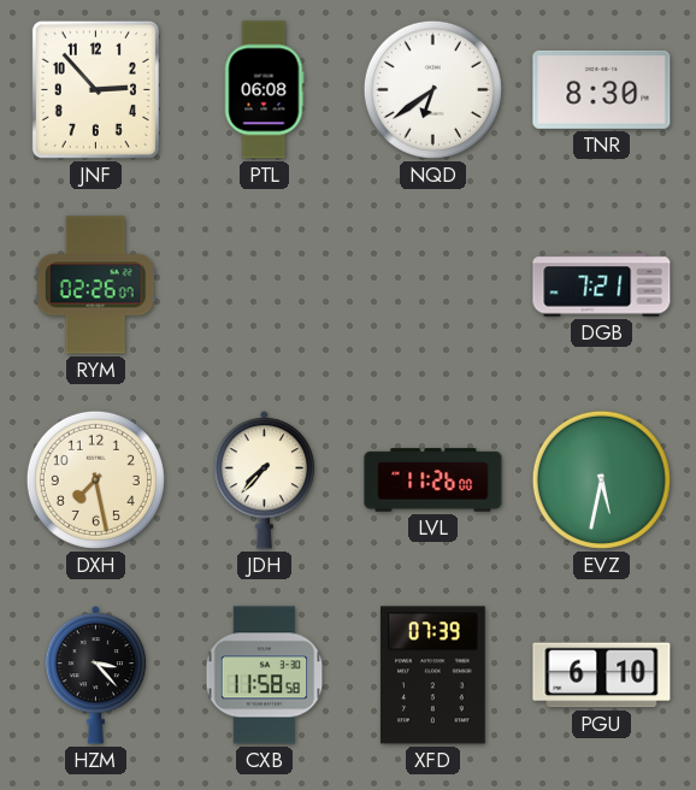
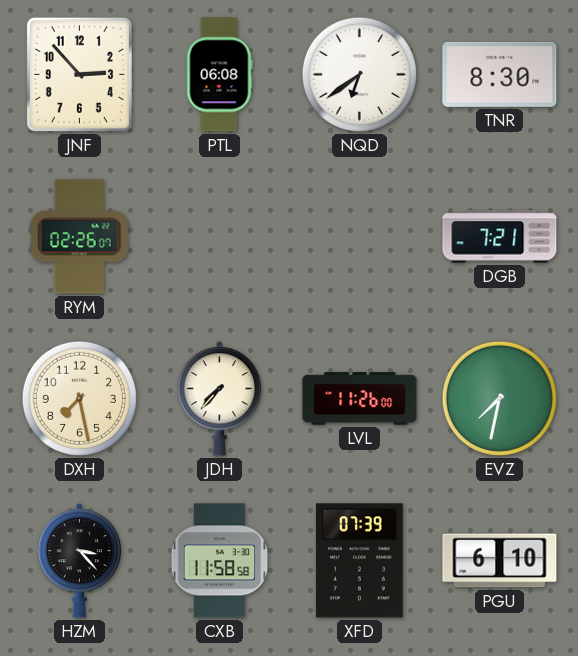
EVZ: 5:32 -> 7:32 (499, 398)
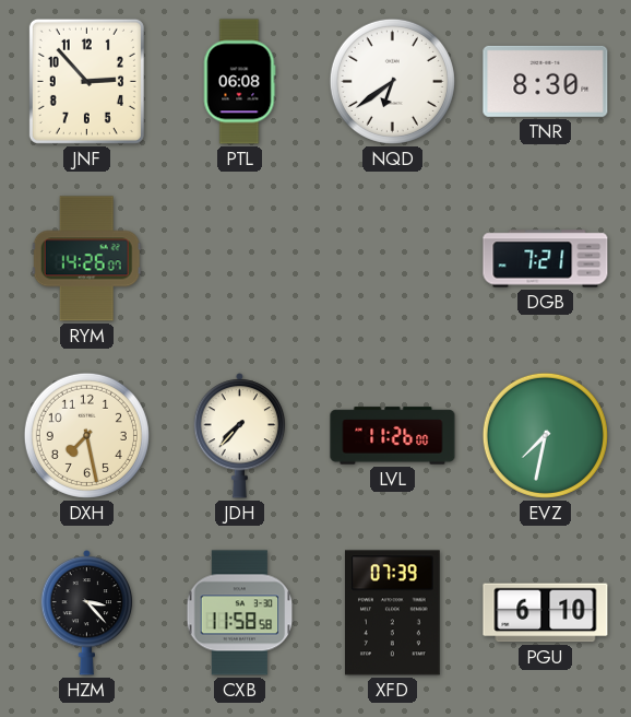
RYM: 02:26 -> 14:26 (86, 259)
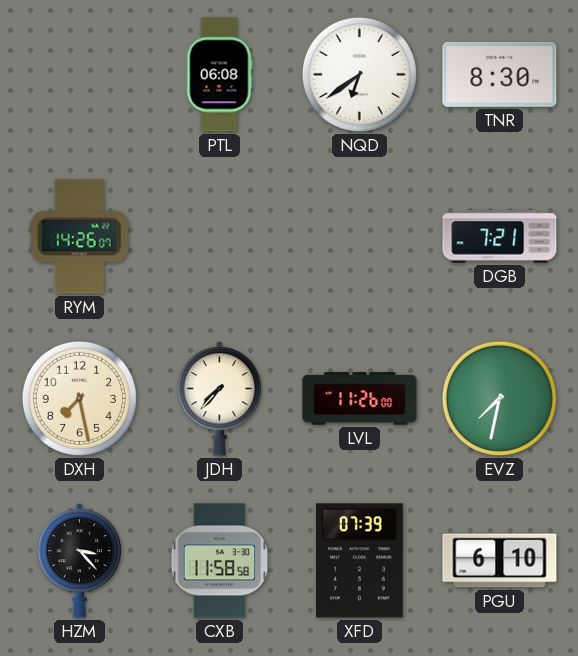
JNF: 2:53 -> none (86, 81)
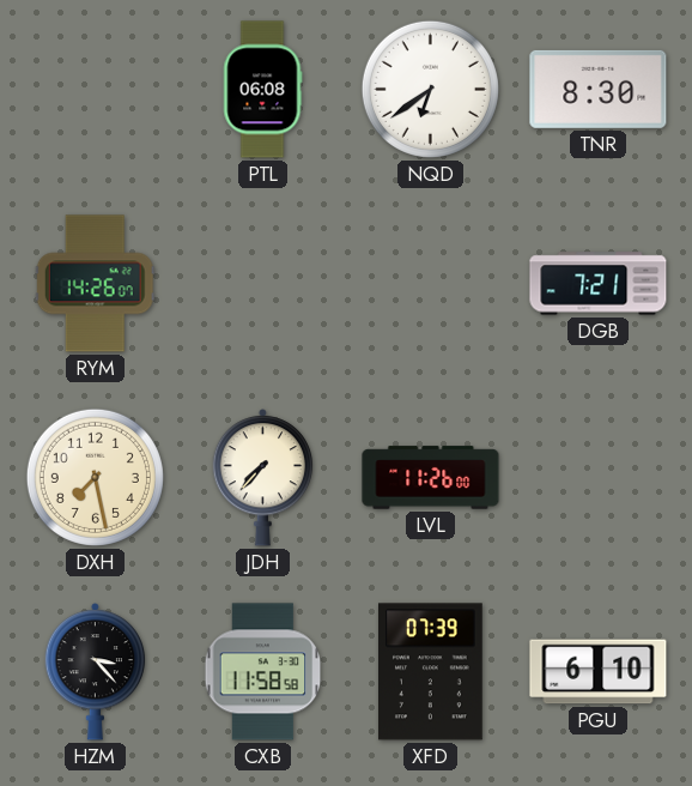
EVZ: 7:32 -> none (499, 398)
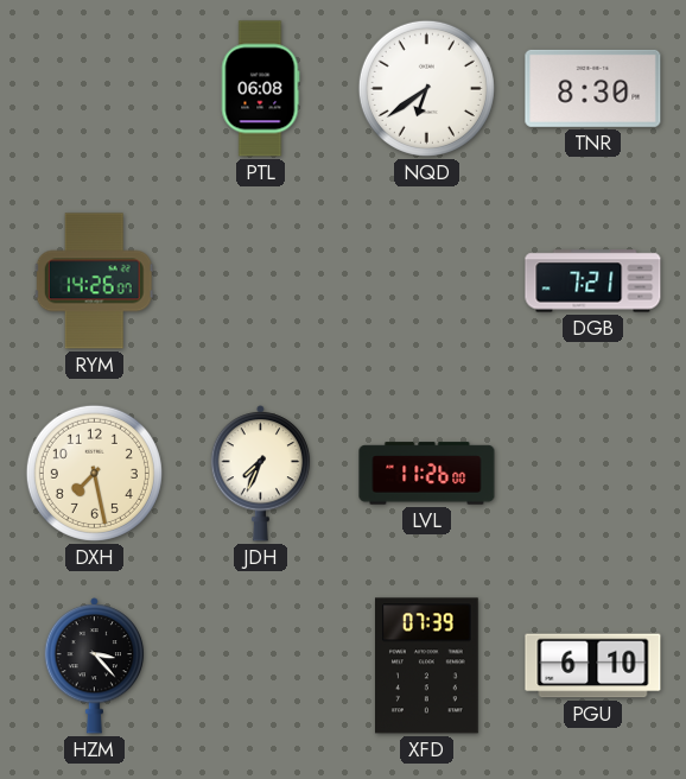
JDH: 7:37 -> 7:34 (261, 474)
CXB: 11:58 -> none (263, 672)
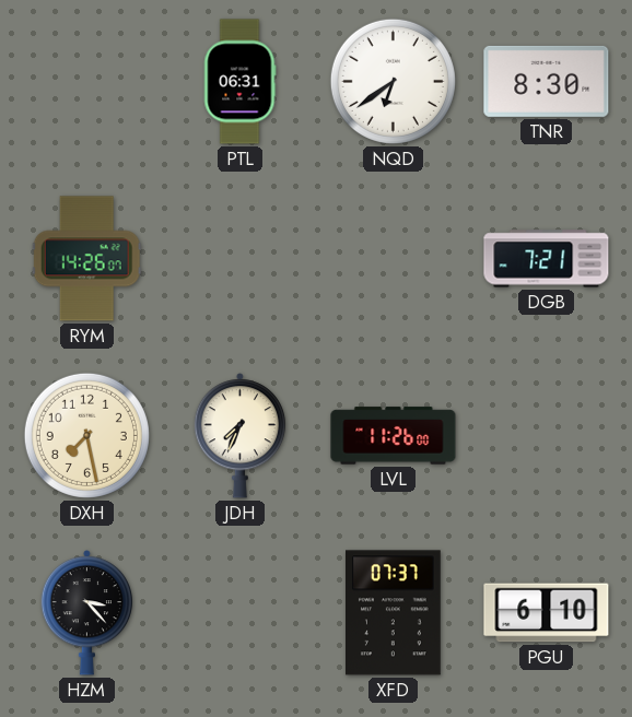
PTL: 06:08 -> 06:31 (239, 82)
XFD: 07:39 -> 07:37 (394, 613)
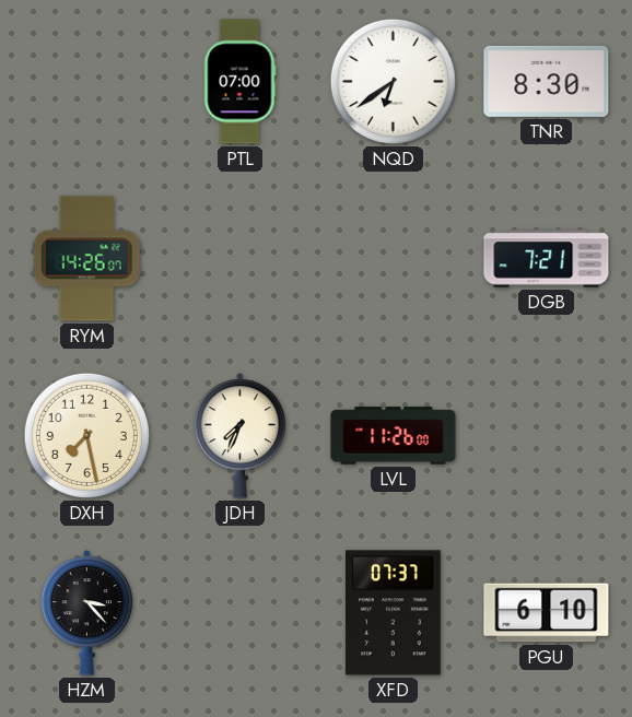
PTL: 06:31 -> 07:00 (239, 82)
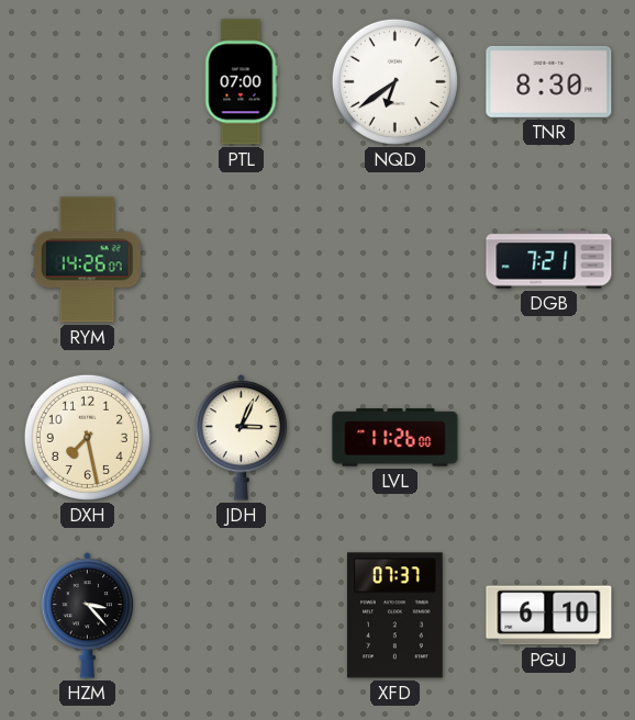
JDH: 7:34 -> 3:04 (242, 438)
